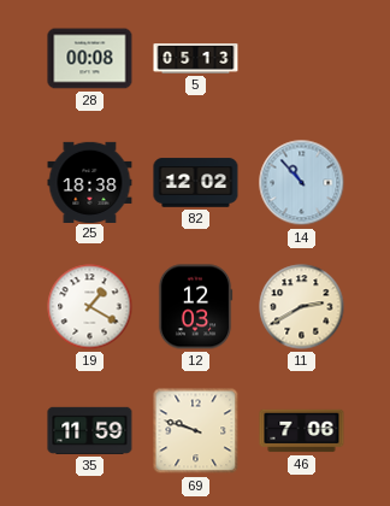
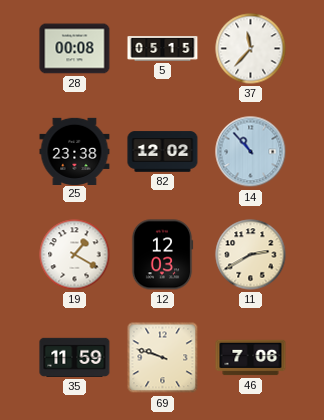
5: 05:13 -> 05:15 (163, 49)
37: none -> 11:37 (251, 49)
25: 18:38 -> 23:38 (75, 151)
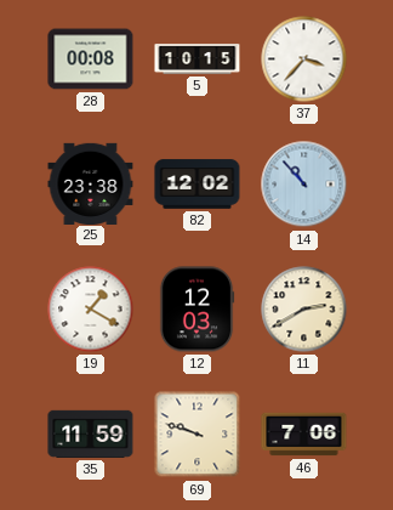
5: 05:15 -> 10:15 (198, 59)
37: 11:37 -> 3:37 (304, 59)
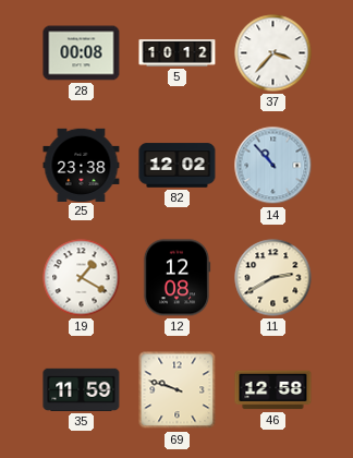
5: 10:15 -> 10:12 (178, 53)
12: 12:03 -> 12:08 (176, 278)
46: 7:06 -> 12:58 (273, 390)
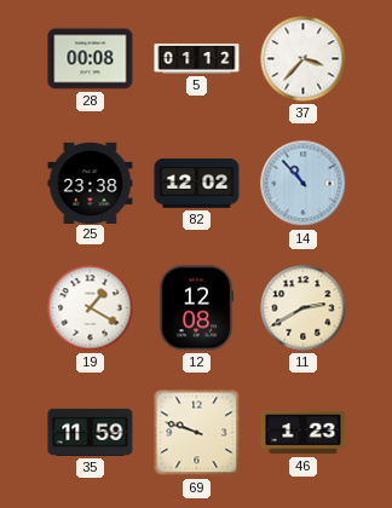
5: 10:12 -> 01:12 (197, 59)
46: 12:58 -> 1:23 (304, 433)
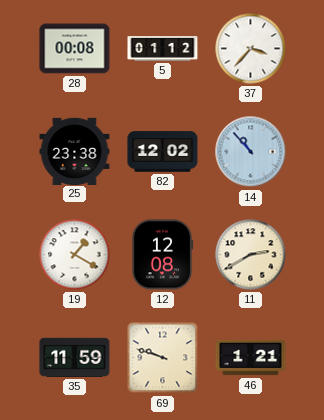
46: 1:23 -> 1:21 (251, 358)
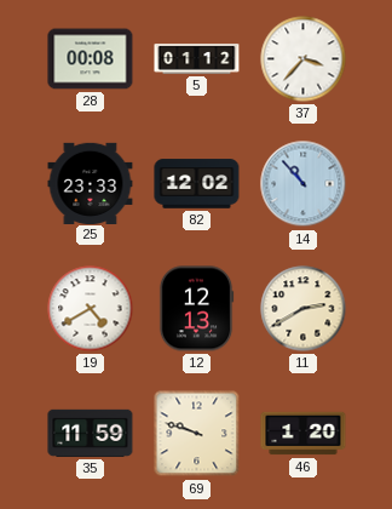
25: 23:38 -> 23:33 (91, 183)
19: 1:20 -> 4:40 (91, 309)
12: 12:08 -> 12:13 (196, 309)
46: 1:21 -> 1:20 (304, 434)
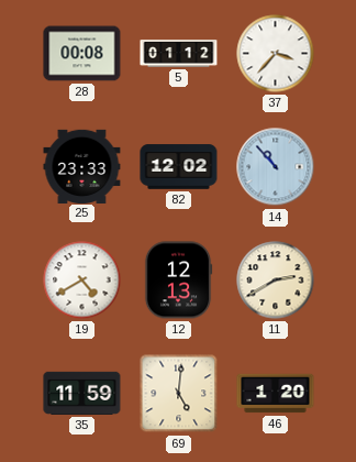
69: 9:48 -> 5:01 (179, 394)
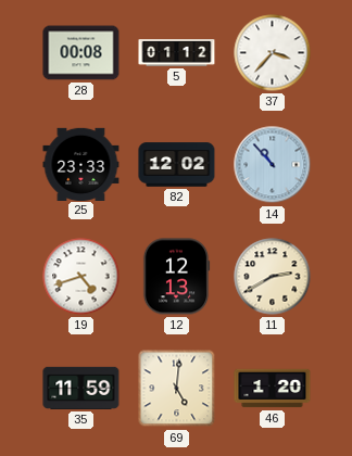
19: 4:40 -> 4:42 (81, 277)
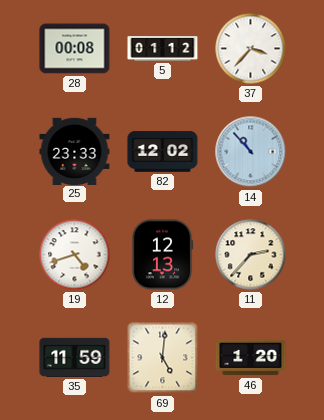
11: 2:40 -> 2:37 (251, 255)
